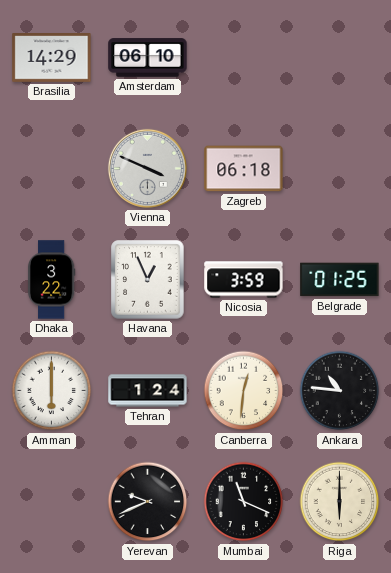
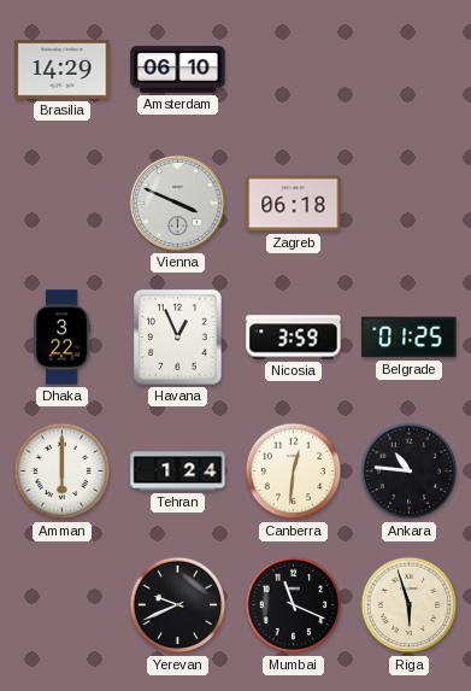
Riga: 6:00 -> 5:57 (410, 605)
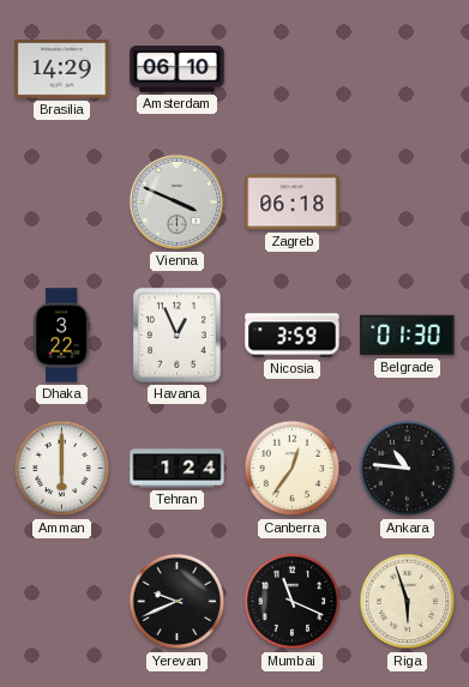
Belgrade: 01:25 -> 01:30 (408, 336)
Canberra: 12:31 -> 12:36 (293, 469)
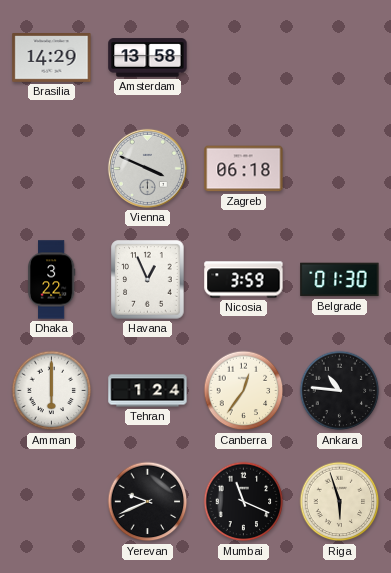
Amsterdam: 06:10 -> 13:58 (148, 58)
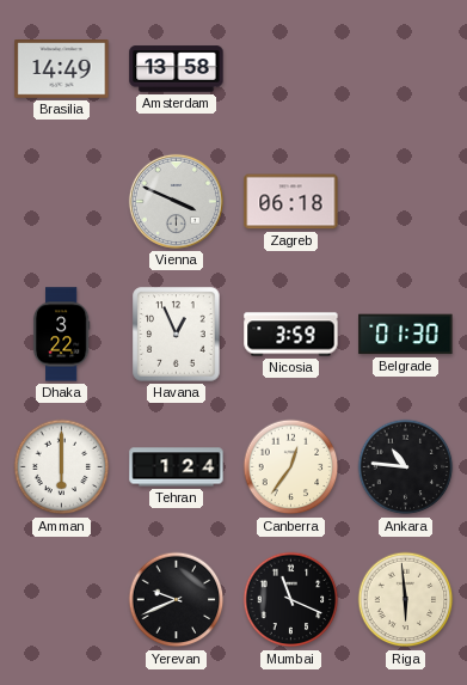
Brasilia: 14:29 -> 14:49 (62, 69)
Riga: 5:57 -> 5:59 (406, 600)
